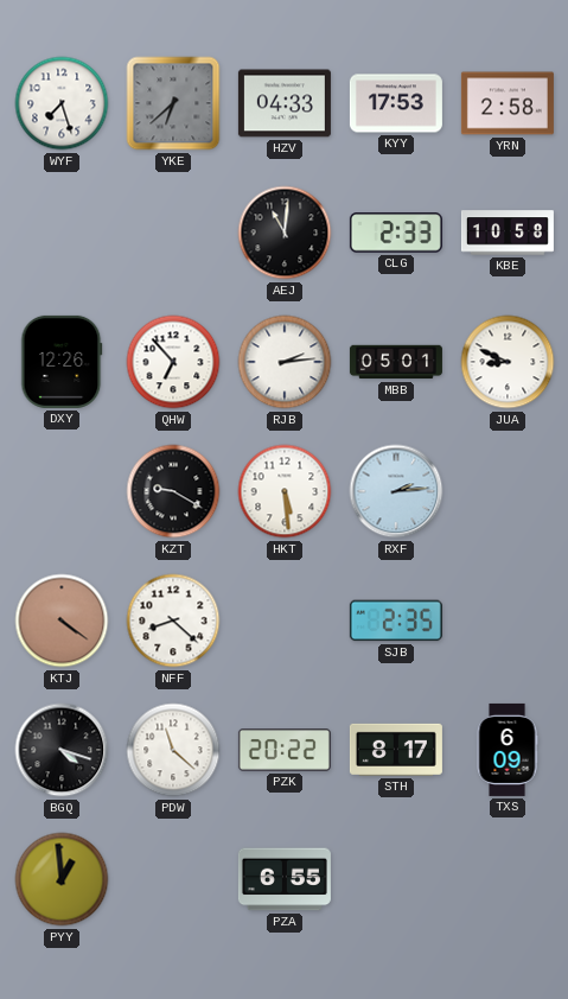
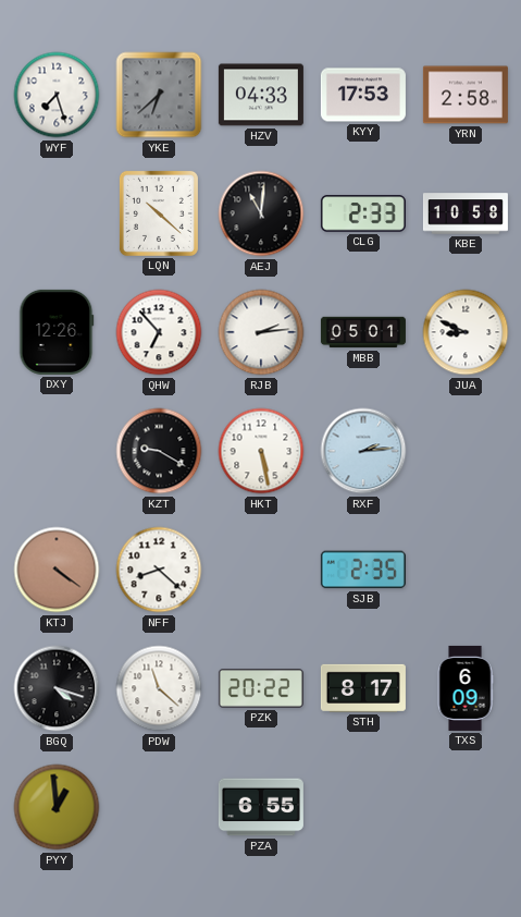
LQN: none -> 10:22 (159, 213)
HKT: 5:29 -> 5:28 (261, 451)
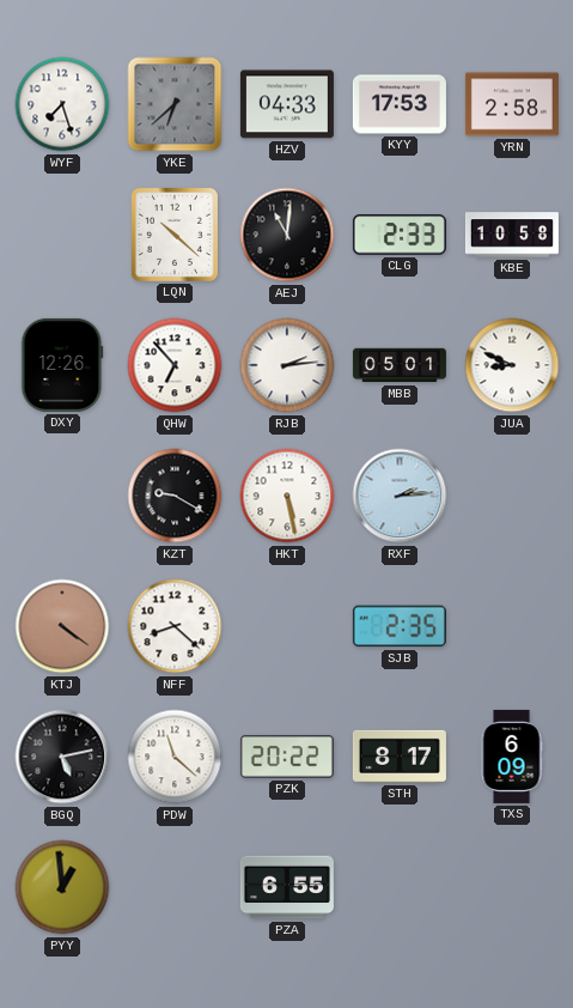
BGQ: 4:18 -> 5:13 (62, 757)
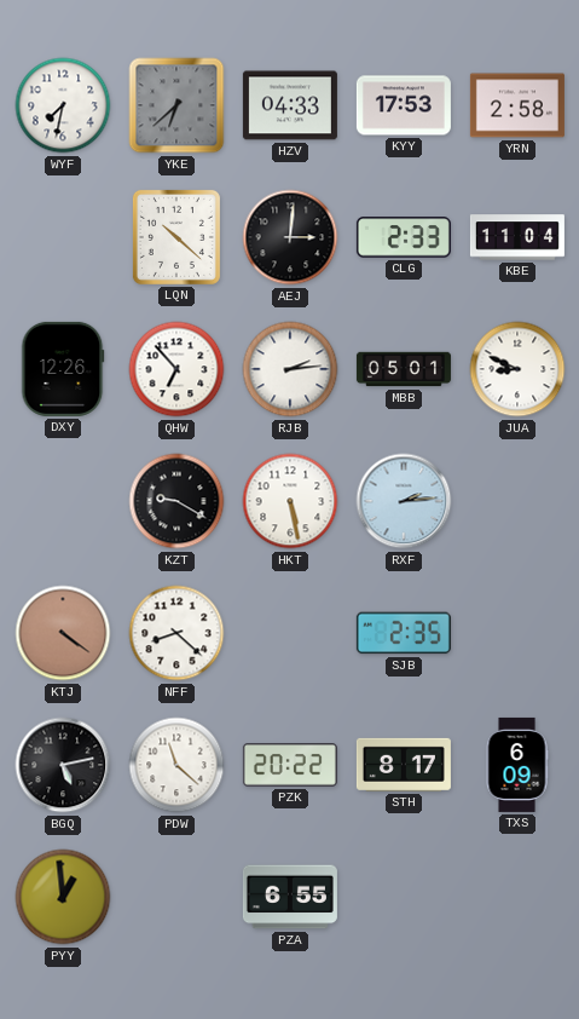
WYF: 7:27 -> 7:32 (63, 105)
AEJ: 11:01 -> 3:01 (290, 237)
KBE: 10:58 -> 11:04 (517, 237)
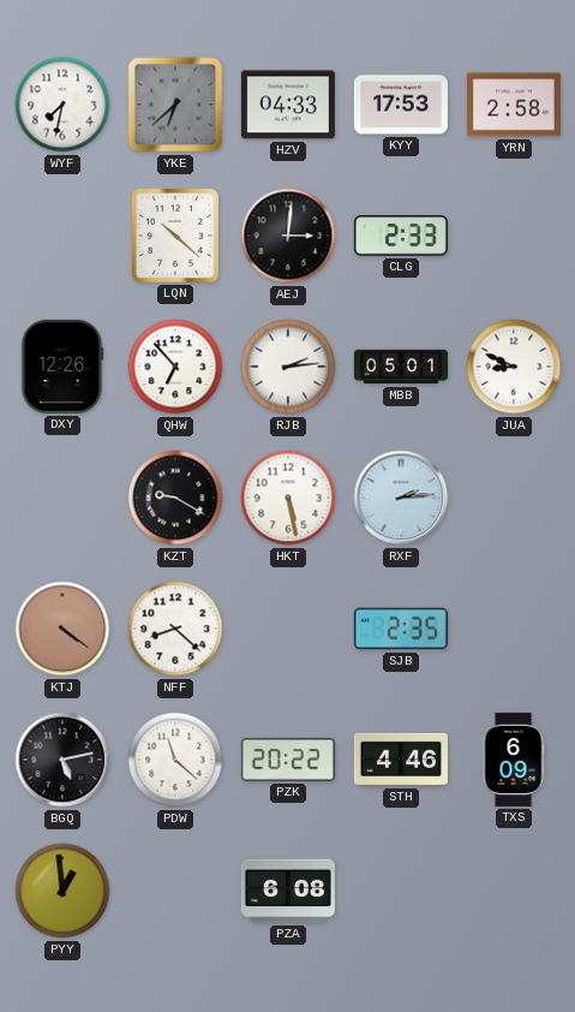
KBE: 11:04 -> none (517, 237)
STH: 8:17 -> 4:46 (401, 760)
PZA: 6:55 -> 6:08 (288, 891)
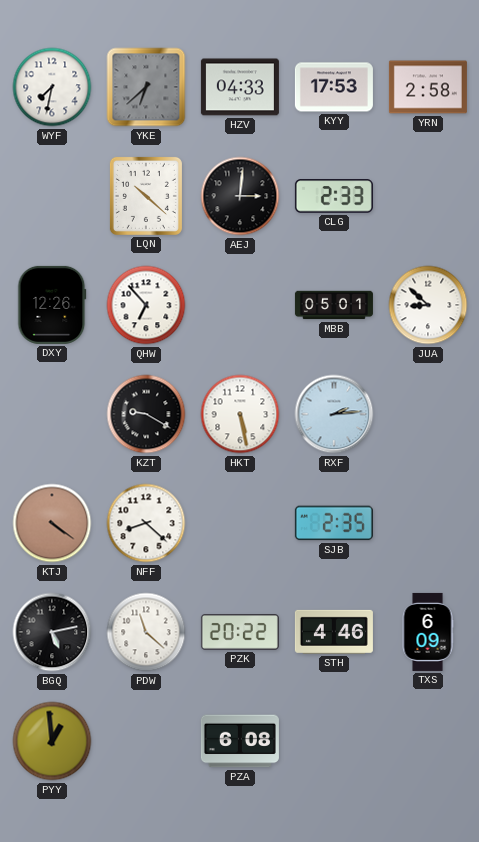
RJB: 2:14 -> none (288, 367)
JUA: 8:49 -> 8:52 (428, 305)
